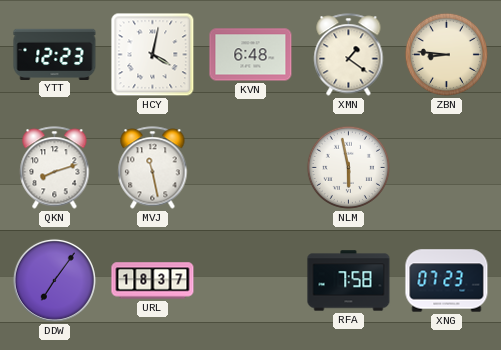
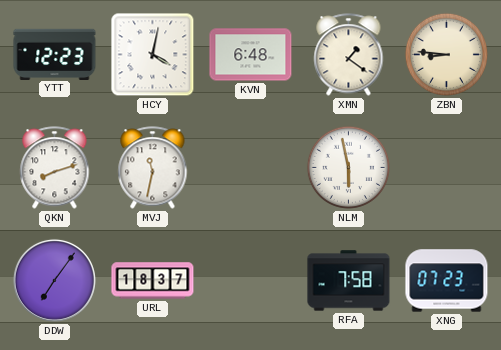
MVJ: 11:28 -> 11:32 (153, 168)
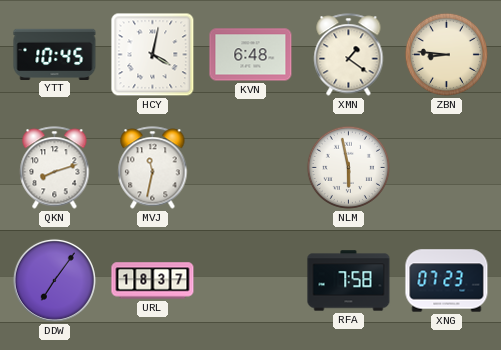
YTT: 12:23 -> 10:45 (55, 54)
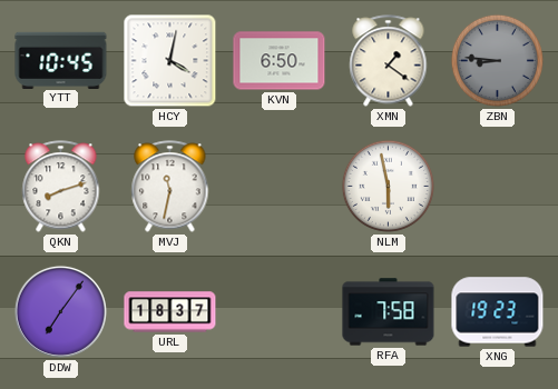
KVN: 6:48 -> 6:50 (280, 61)
ZBN dial: cream -> grey (497, 60)
XNG: 07:23 -> 19:23 (498, 312)
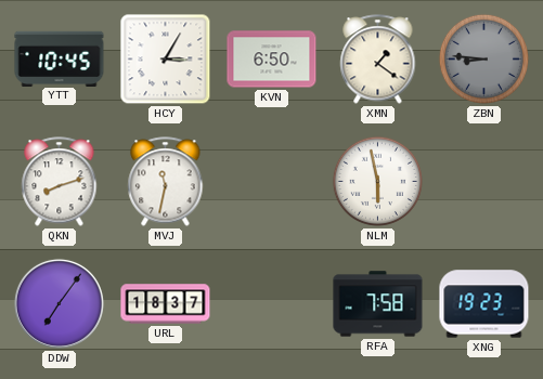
HCY: 4:02 -> 3:05 (166, 60)
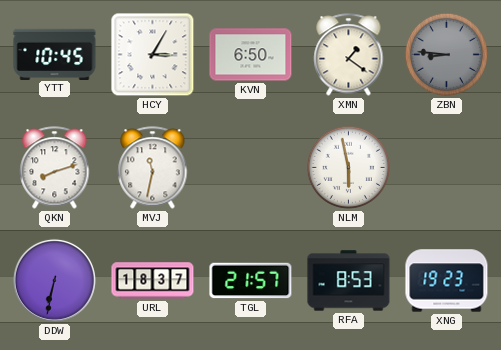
DDW: 7:06 -> 6:32 (54, 280)
TGL: none -> 21:57 (251, 281)
RFA: 7:58 -> 8:53 (349, 281)
